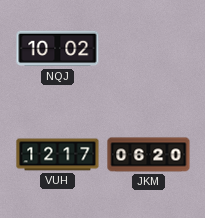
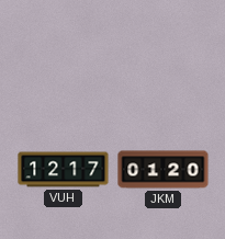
NQJ: 10:02 -> none (58, 49)
JKM: 06:20 -> 01:20 (164, 170)
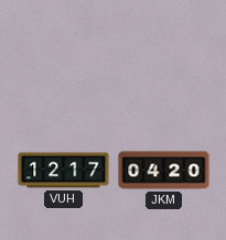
JKM: 01:20 -> 04:20 (164, 171)
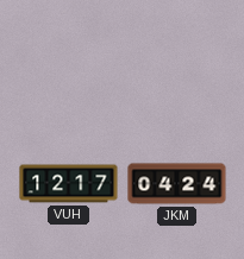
JKM: 04:20 -> 04:24 (177, 184)
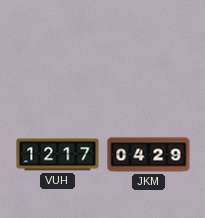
JKM: 04:24 -> 04:29 (149, 155)
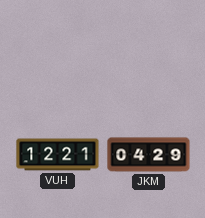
VUH: 12:17 -> 12:21 (58, 155)
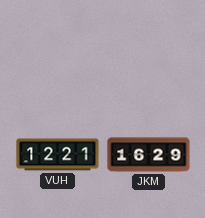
JKM: 04:29 -> 16:29 (149, 155)
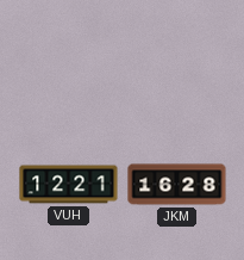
JKM: 16:29 -> 16:28 (177, 185)
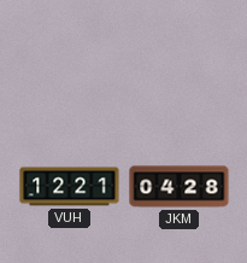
JKM: 16:28 -> 04:28 (180, 187)
